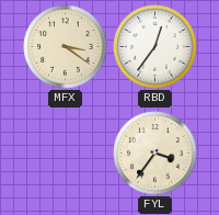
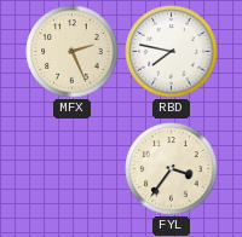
MFX: 3:21 -> 2:26 (73, 52)
RBD: 12:36 -> 7:47 (172, 52)
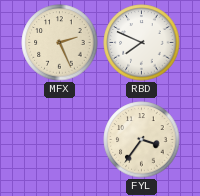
RBD: 7:47 -> 7:49 (142, 43)
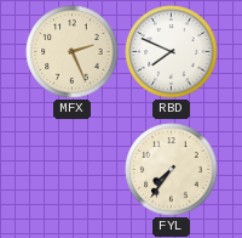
FYL: 3:36 -> 7:36 (172, 170)
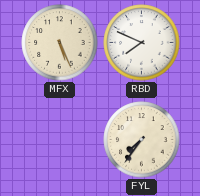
MFX: 2:26 -> 5:26 (60, 43)
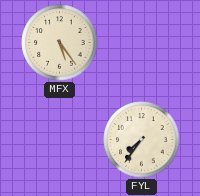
MFX: 5:26 -> 5:24 (60, 43)
RBD: 7:49 -> none (142, 43)
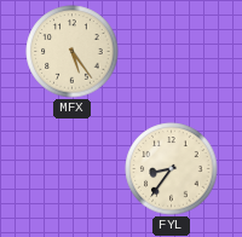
FYL: 7:36 -> 8:36 (172, 169)
